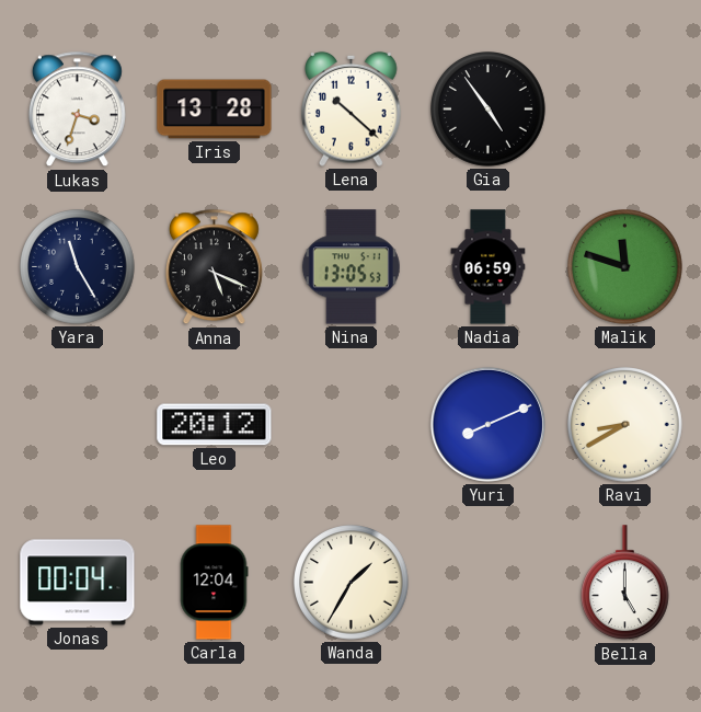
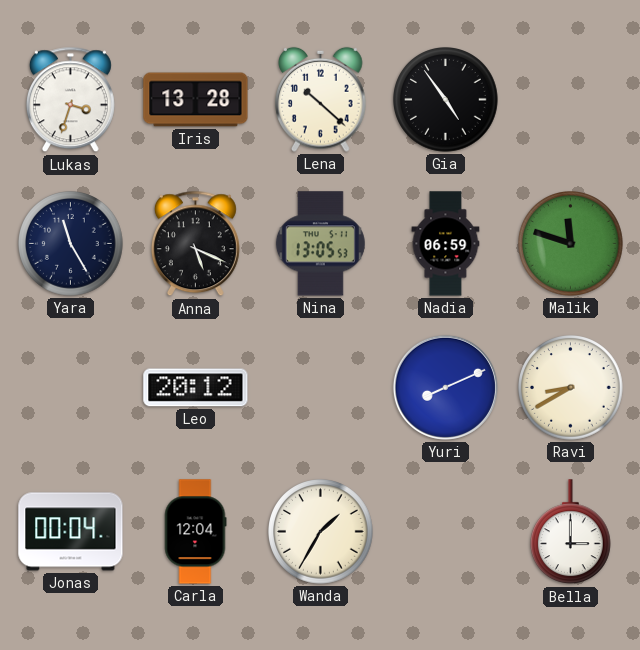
Bella: 5:00 -> 3:00 (571, 532)
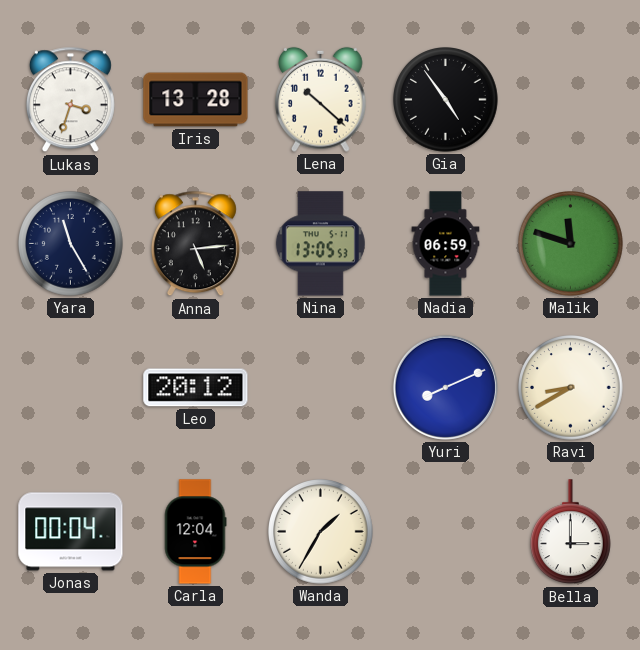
Anna: 5:19 -> 5:14 (195, 244)
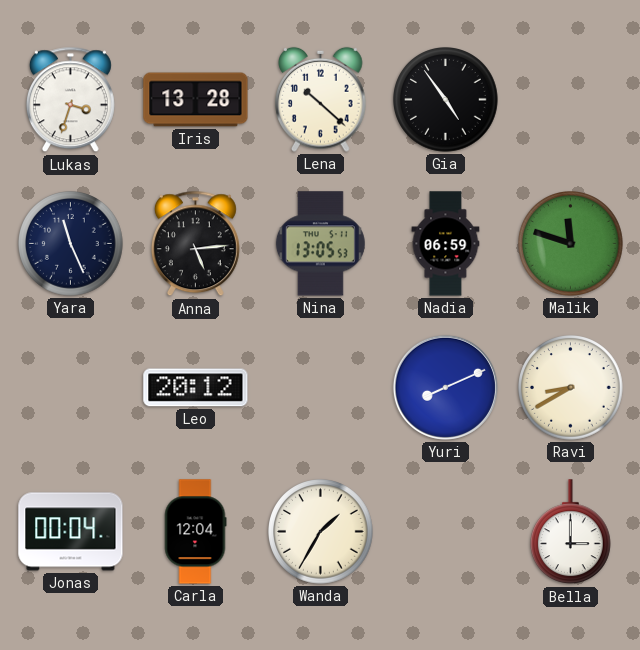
Yara: 11:25 -> 11:26 (71, 244)
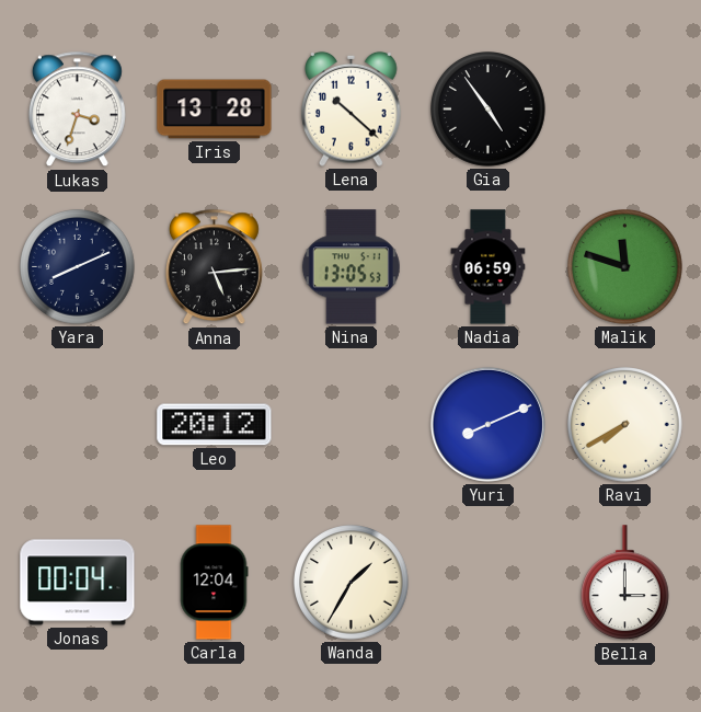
Yara: 11:26 -> 8:11 (78, 267)
Ravi: 8:40 -> 7:40 (625, 425)
